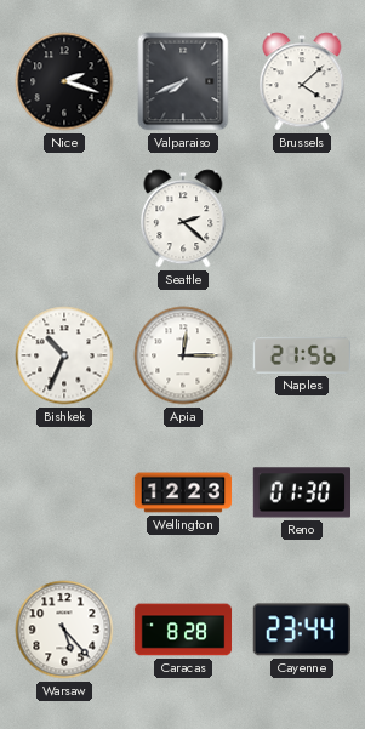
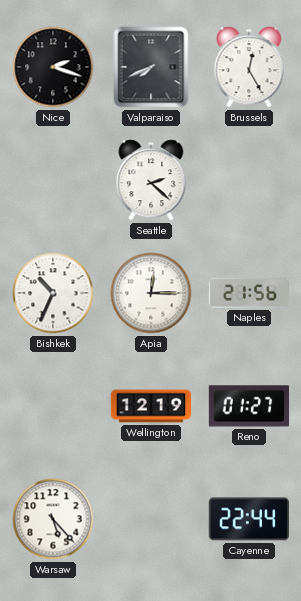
Brussels: 4:08 -> 12:25 (249, 67)
Wellington: 12:23 -> 12:19 (151, 406)
Reno: 01:30 -> 01:27 (248, 406)
Caracas: 8:28 -> none (183, 630)
Cayenne: 23:44 -> 22:44 (249, 519)
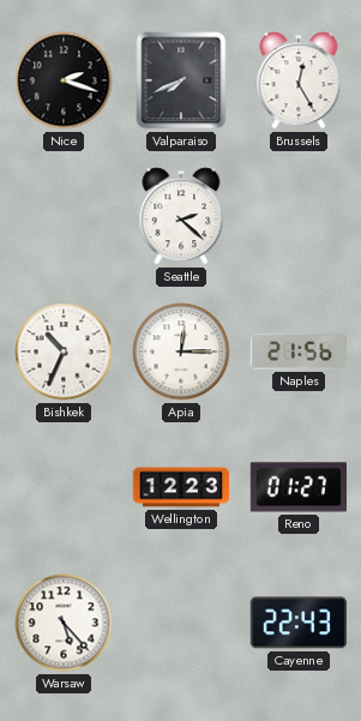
Wellington: 12:19 -> 12:23 (181, 487)
Cayenne: 22:44 -> 22:43 (299, 623)
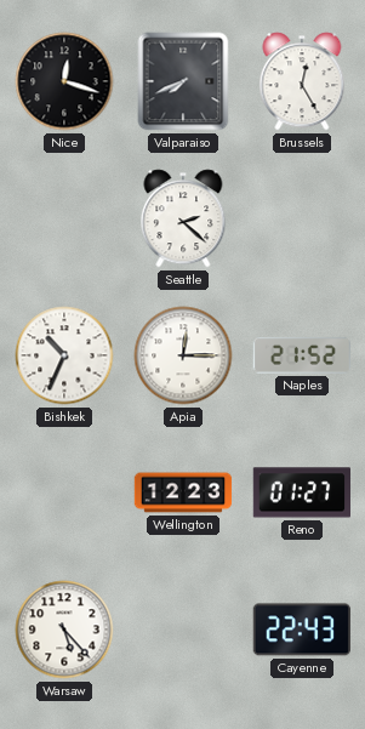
Nice: 2:18 -> 12:18 (64, 81)
Naples: 21:56 -> 21:52 (302, 355)
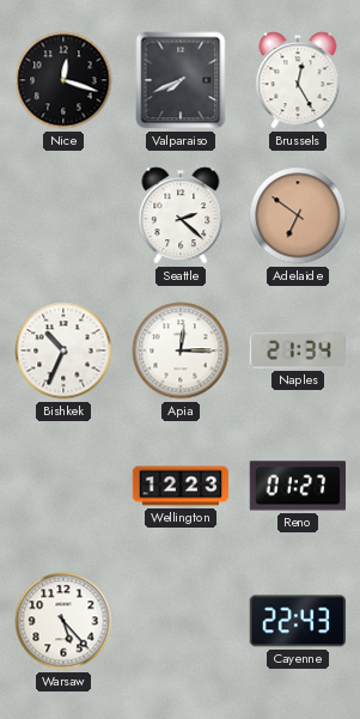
Adelaide: none -> 6:51 (298, 215)
Naples: 21:52 -> 21:34 (298, 351)
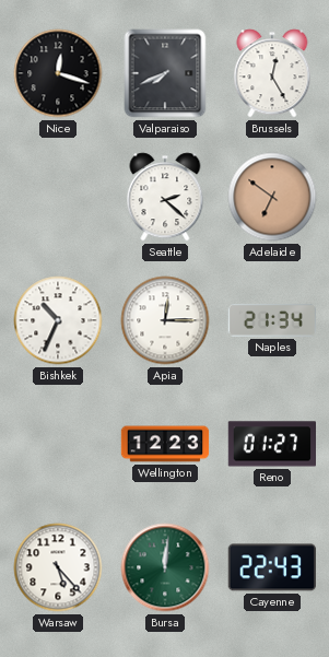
Bursa: none -> 12:01 (165, 567)
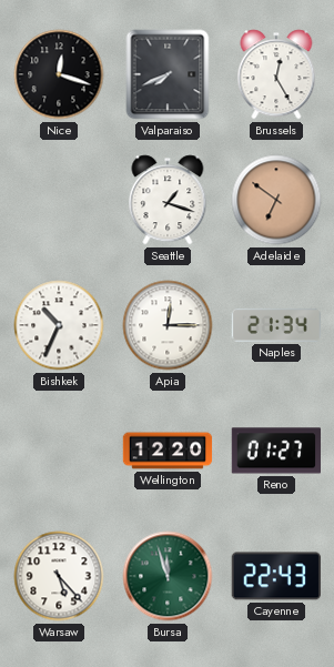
Seattle: 2:22 -> 1:18 (168, 200)
Wellington: 12:23 -> 12:20 (168, 451)
Bursa: 12:01 -> 11:57 (168, 576)
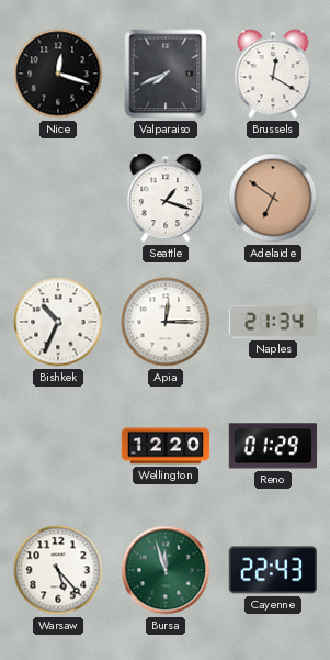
Brussels: 12:25 -> 12:20 (273, 74)
Reno: 01:27 -> 01:29 (272, 446)
